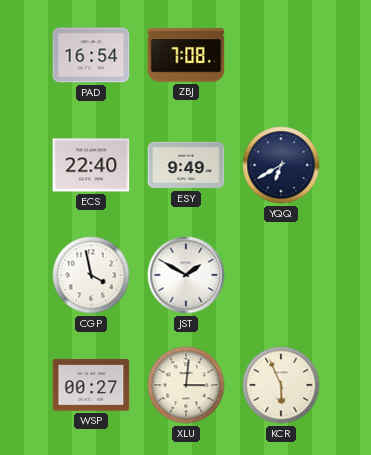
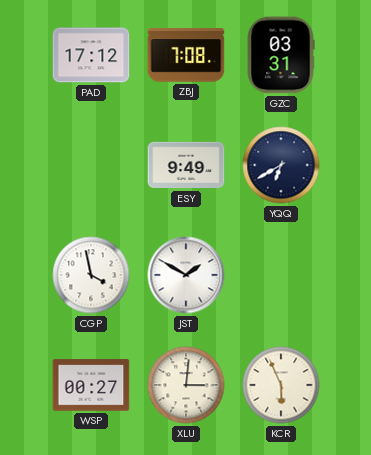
PAD: 16:54 -> 17:12 (91, 55)
GZC: none -> 03:31 (281, 55)
ECS: 22:40 -> none (91, 165)
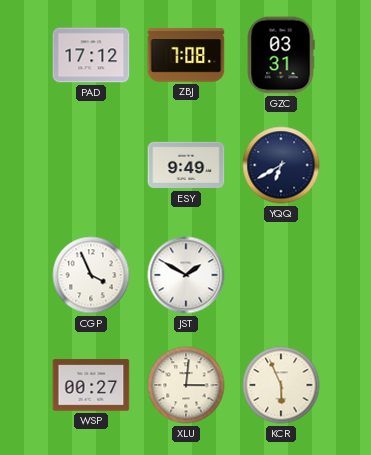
CGP: 3:58 -> 3:56 (91, 275)
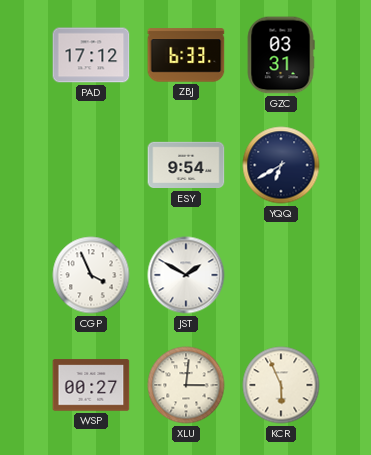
ZBJ: 7:08 -> 6:33 (186, 55)
ESY: 9:49 -> 9:54 (186, 165)
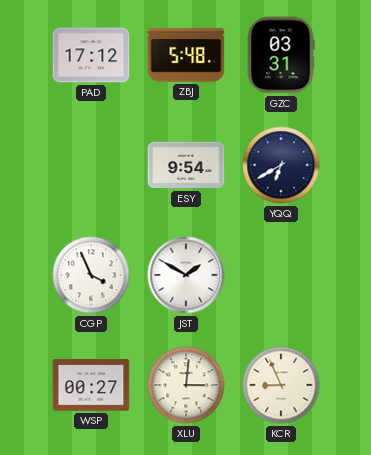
ZBJ: 6:33 -> 5:48 (186, 55)
KCR: 5:56 -> 8:56 (281, 385)
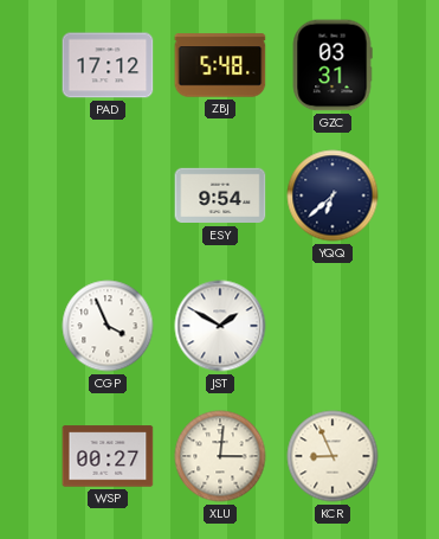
YQQ: 6:40 -> 6:38 (333, 195)
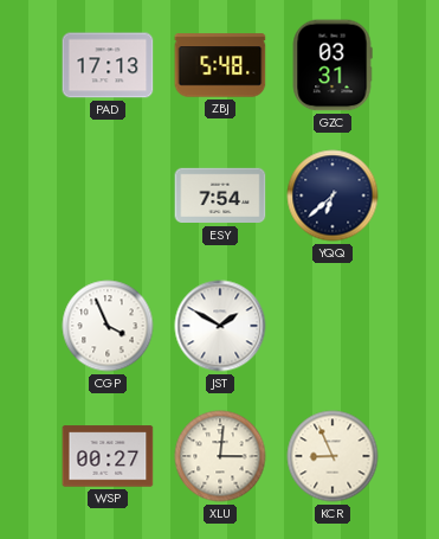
PAD: 17:12 -> 17:13 (108, 65)
ESY: 9:54 -> 7:54 (220, 195)
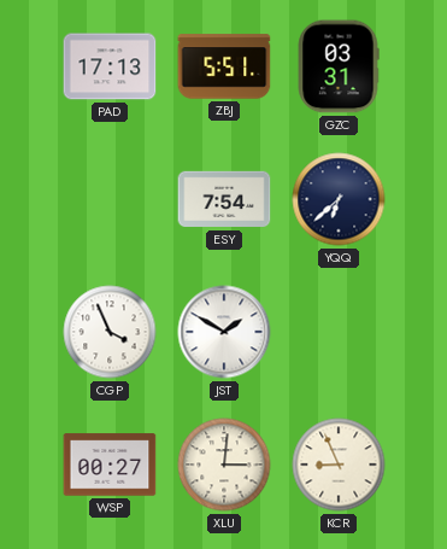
ZBJ: 5:48 -> 5:51 (224, 66)
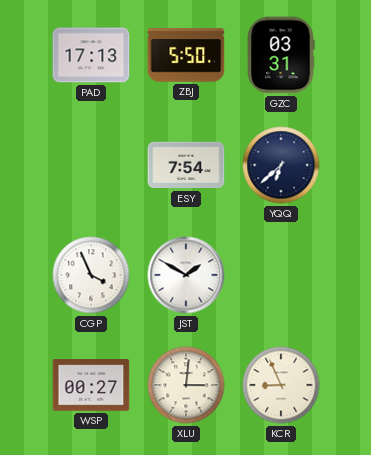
ZBJ: 5:51 -> 5:50 (186, 55)
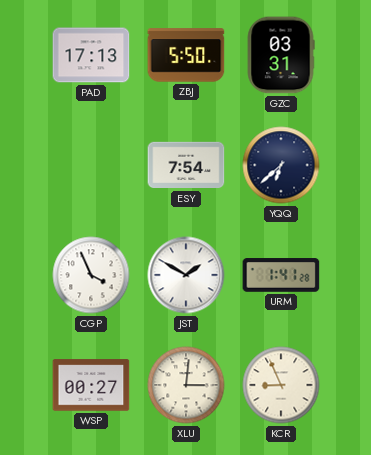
URM: none -> 1:41 (281, 275)
